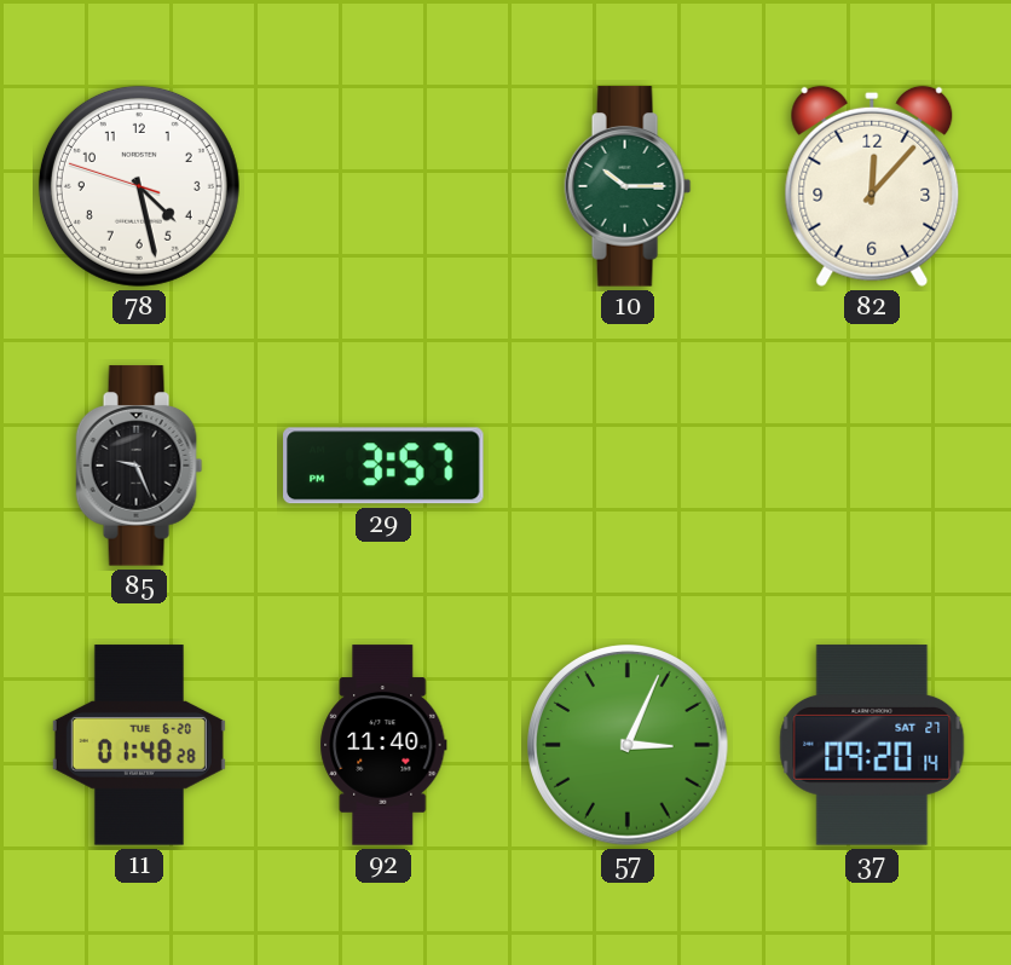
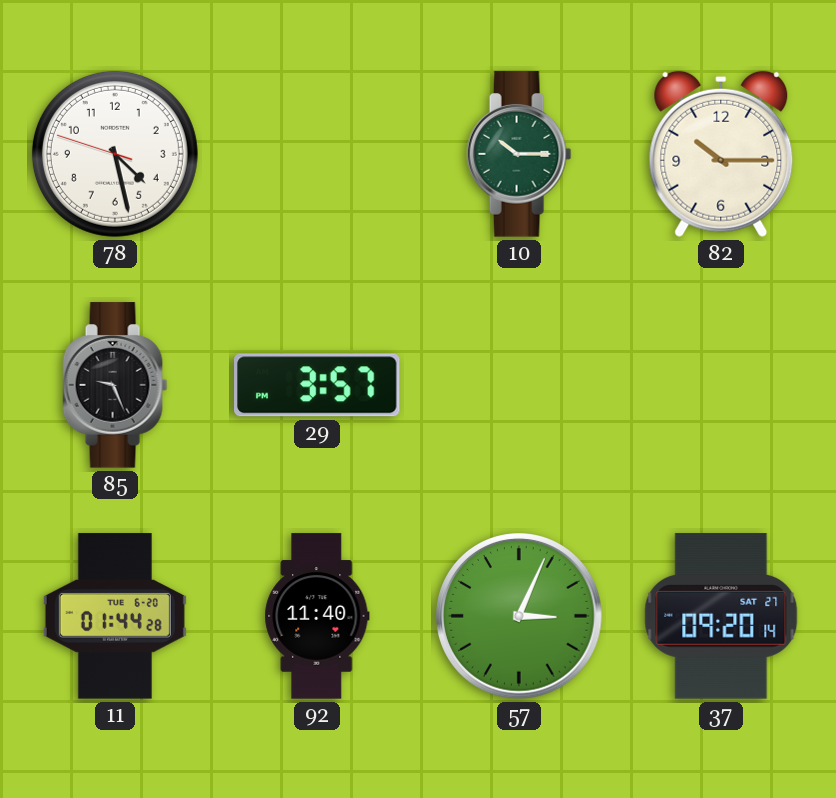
82: 12:07 -> 10:15 (721, 154)
11: 01:48 -> 01:44 (115, 616)
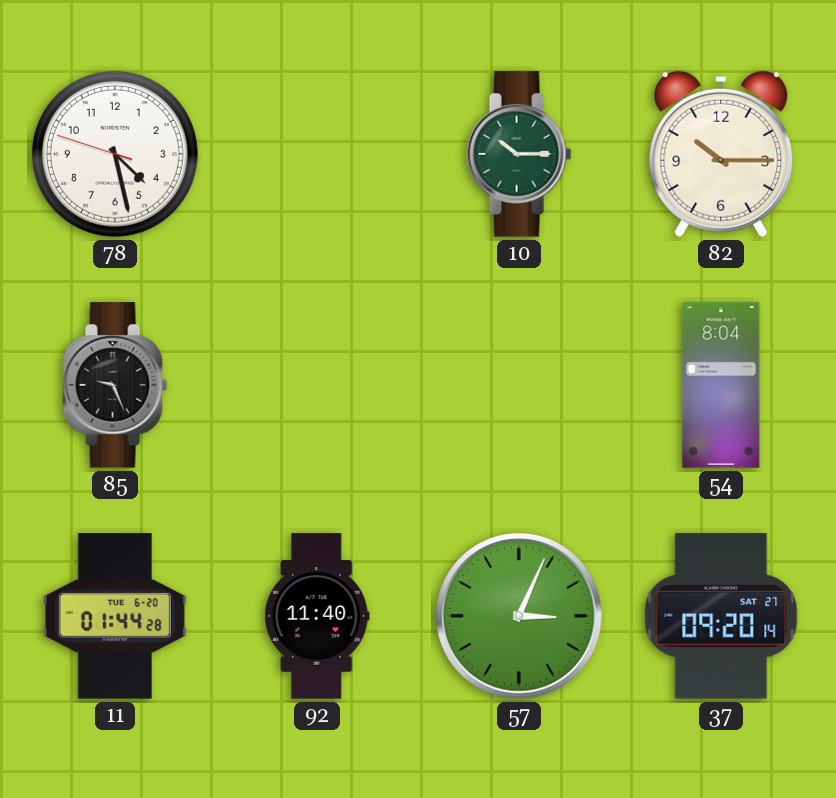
29: 3:57 -> none (317, 385)
54: none -> 8:04 (721, 385)
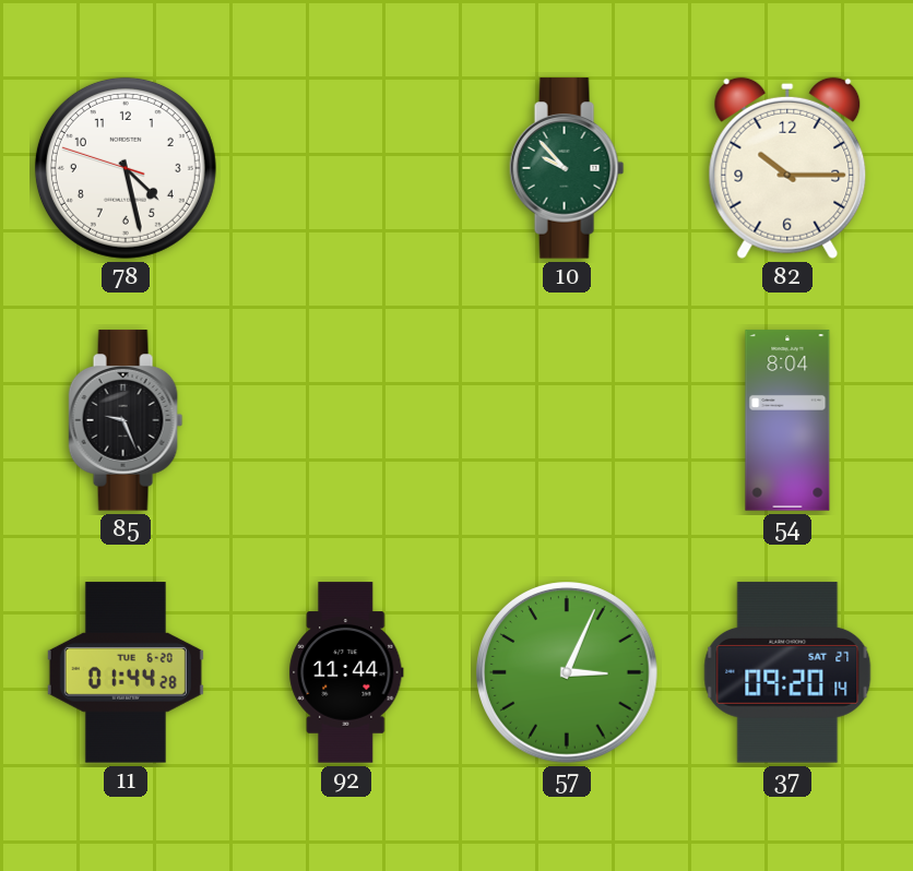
10: 10:15 -> 9:53 (567, 168)
92: 11:40 -> 11:44 (346, 672)
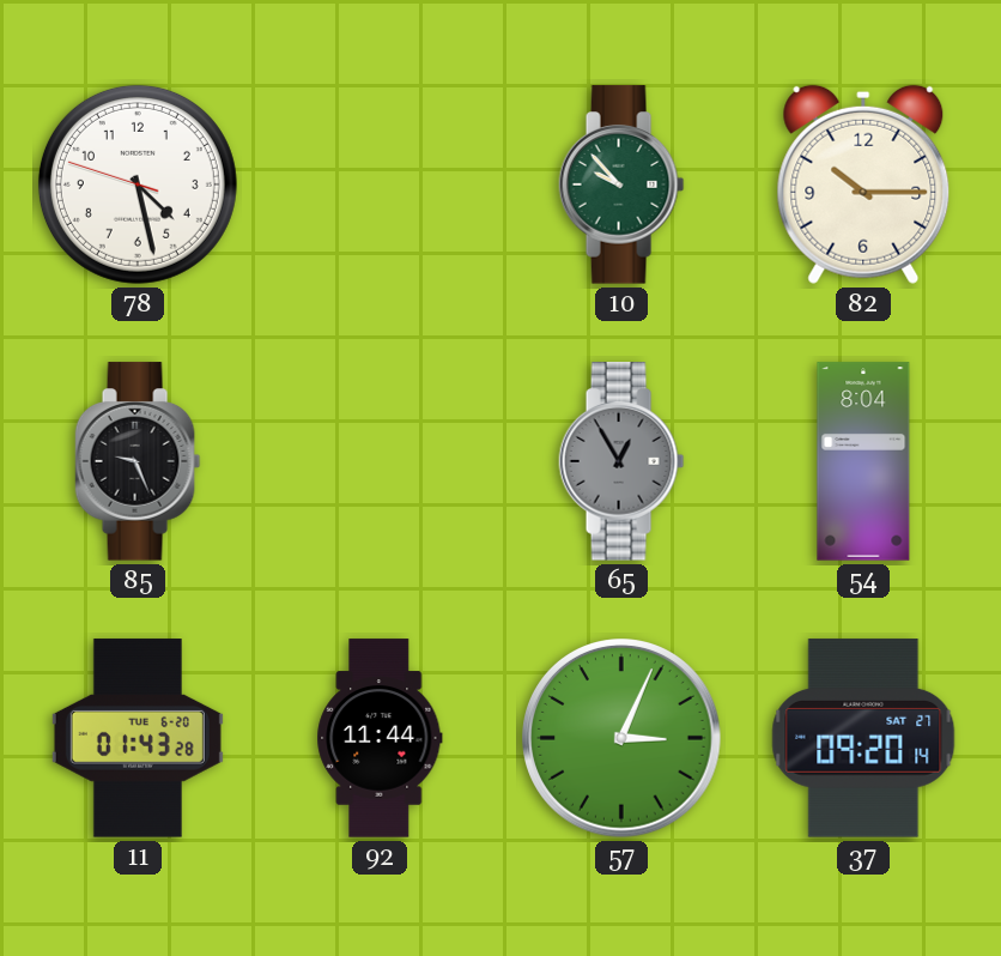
65: none -> 12:55 (621, 461)
11: 01:44 -> 01:43 (138, 738)
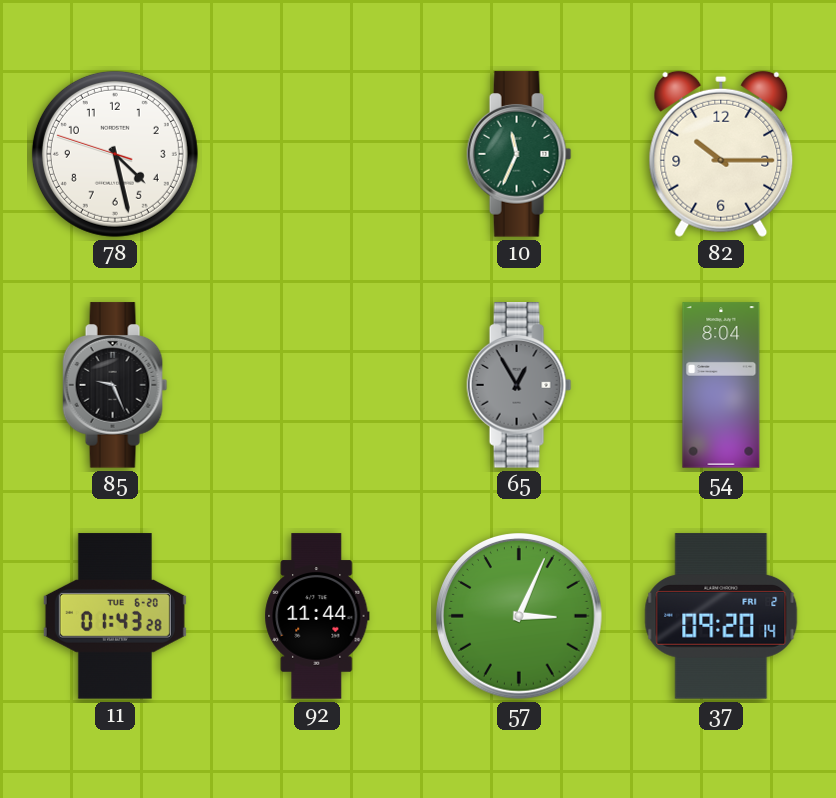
10: 9:53 -> 11:34 (519, 154)
37 date: SAT 27 -> FRI 2 (721, 616)
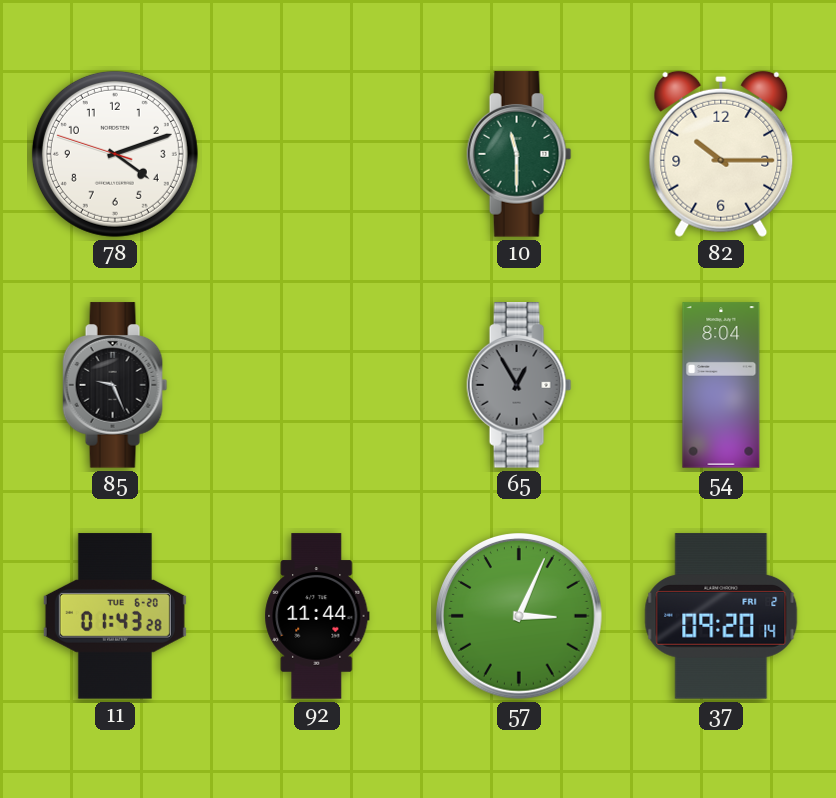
78: 4:27 -> 4:11 (115, 154)
10: 11:34 -> 11:30 (519, 154)
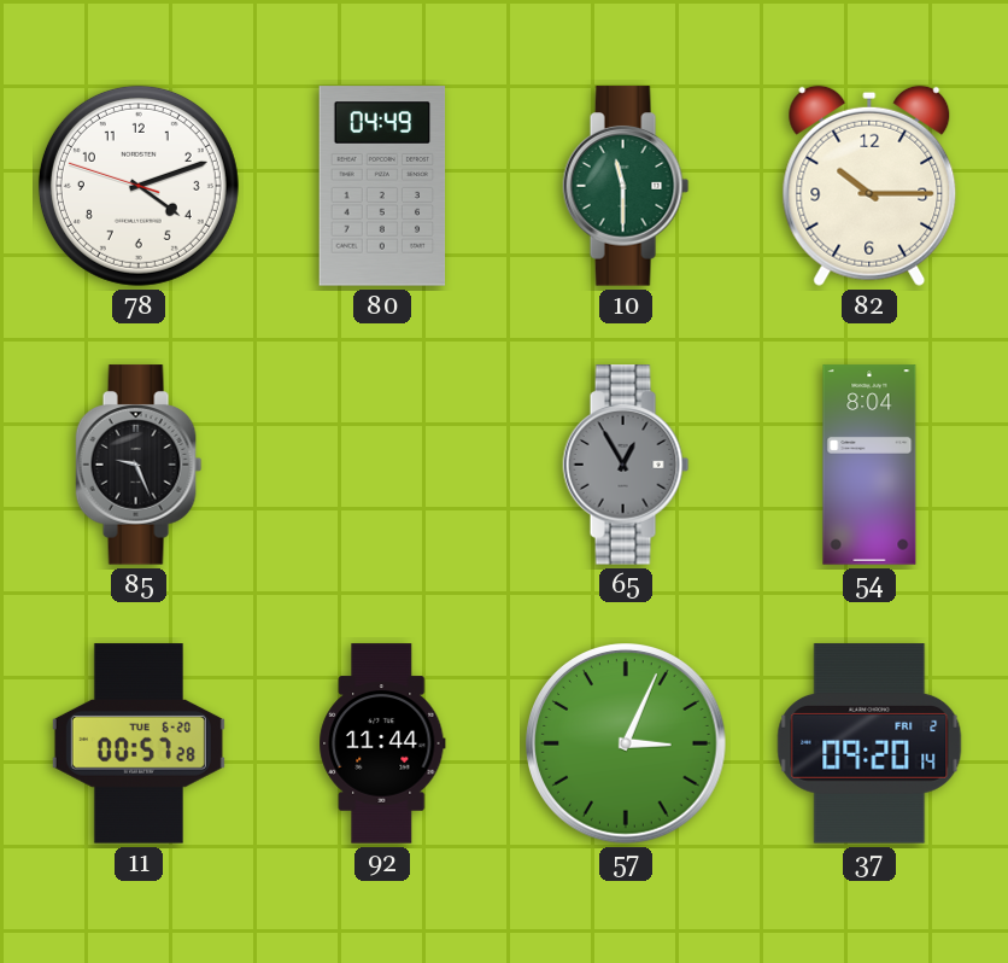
80: none -> 04:49 (382, 186)
11: 01:43 -> 00:57 (139, 743)
